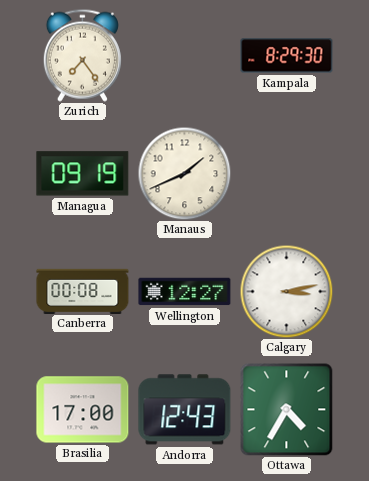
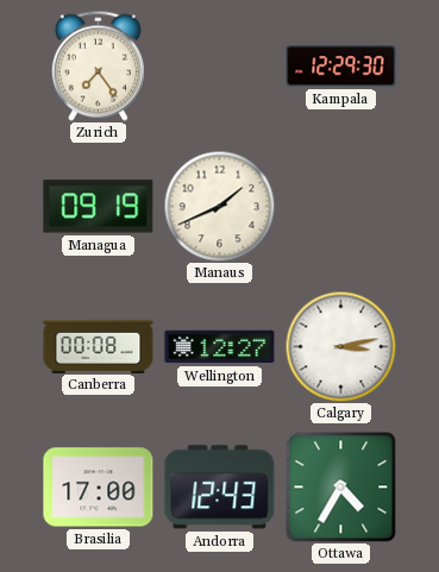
Kampala: 8:29 -> 12:29 (341, 67)
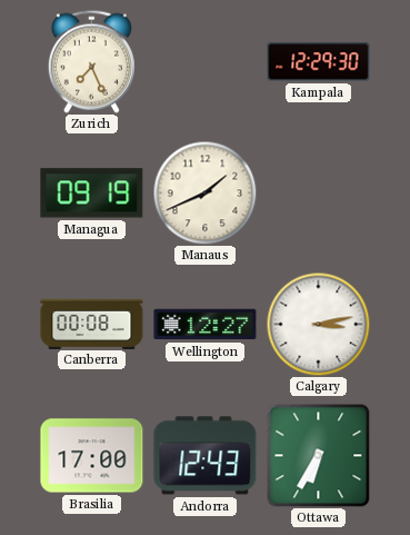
Zurich: 7:24 -> 7:26 (91, 61)
Ottawa: 4:35 -> 6:35 (318, 455)
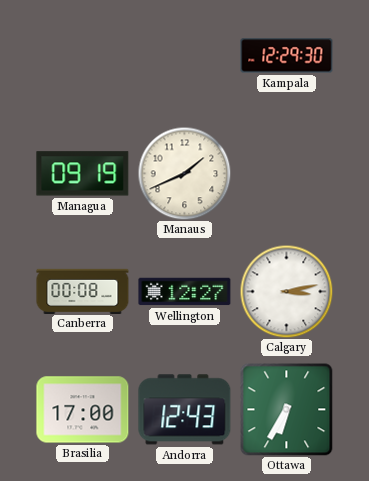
Zurich: 7:26 -> none (91, 61)
